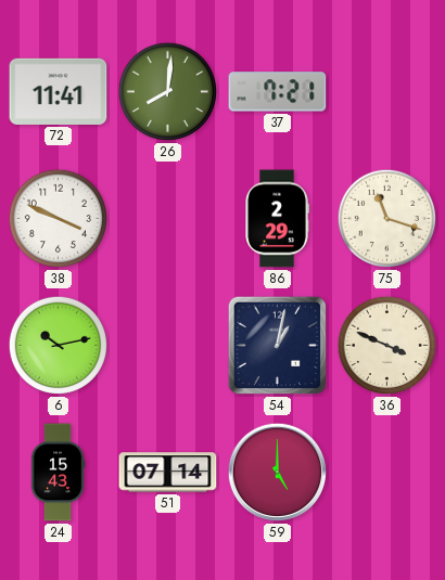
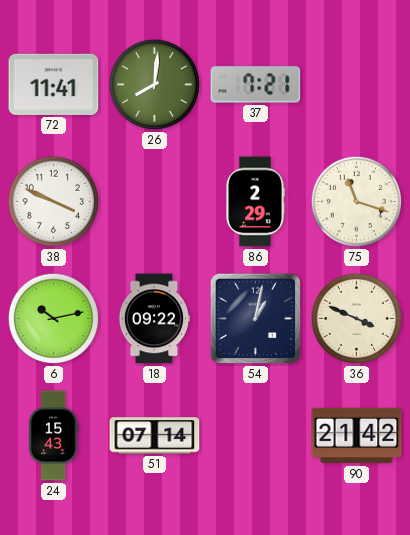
18: none -> 09:22 (154, 319)
59: 5:00 -> none (278, 473)
90: none -> 21:42 (357, 436)
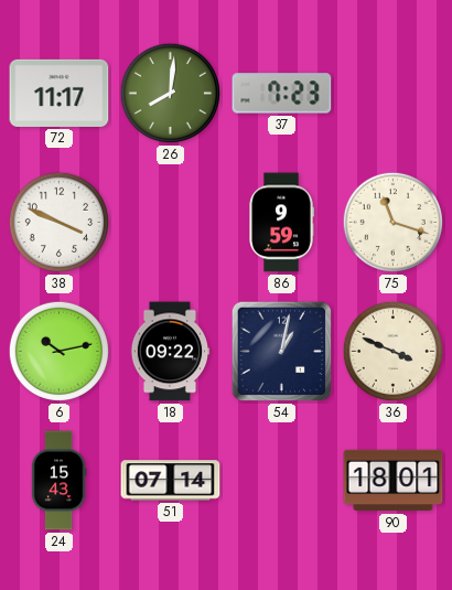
72: 11:41 -> 11:17 (60, 93)
37: 7:21 -> 7:23 (282, 94)
86: 2:29 -> 9:59 (281, 223)
90: 21:42 -> 18:01 (394, 481)
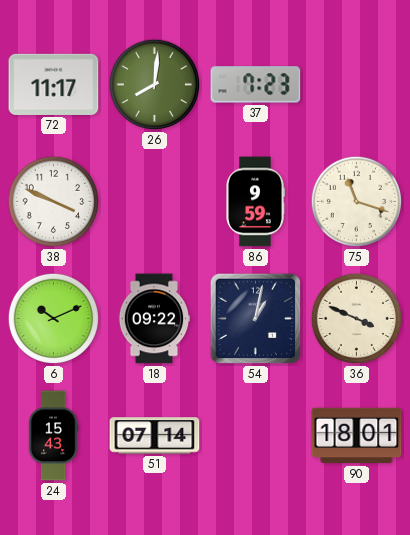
6: 10:13 -> 10:11 (54, 319)
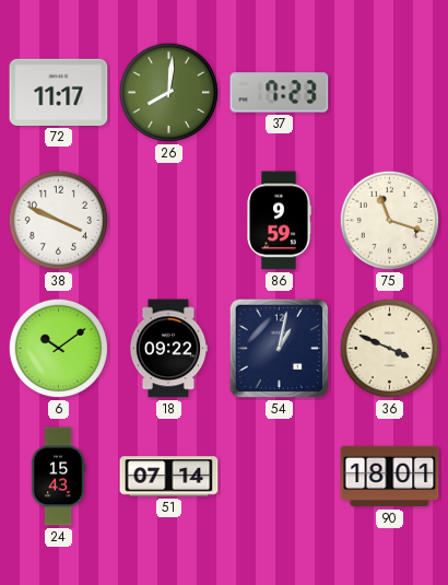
6: 10:11 -> 10:09 (59, 349)
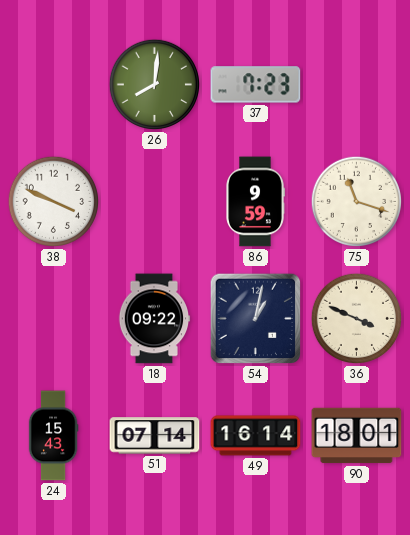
72: 11:17 -> none (59, 92)
6: 10:09 -> none (59, 349)
49: none -> 16:14 (256, 436)
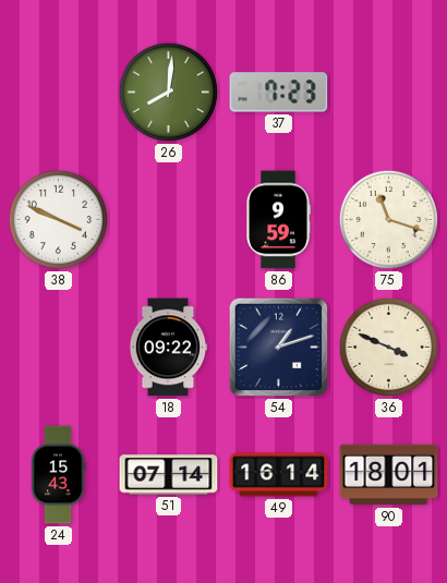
54: 1:02 -> 1:12 (279, 348)
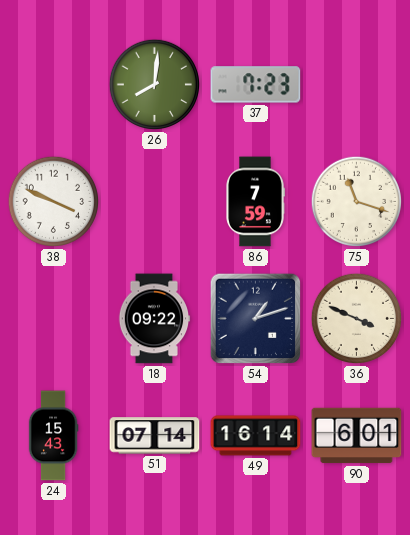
86: 9:59 -> 7:59 (255, 202)
90: 18:01 -> 6:01 (357, 436)
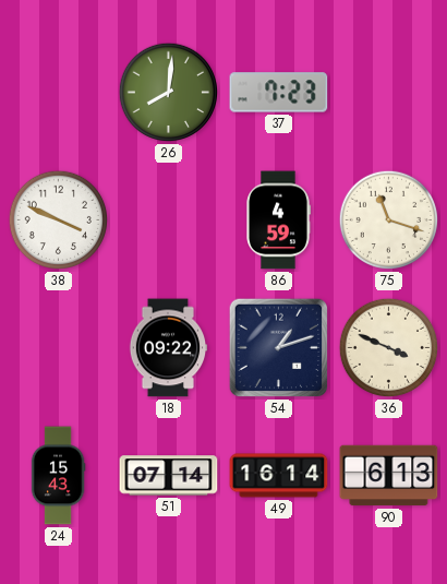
86: 7:59 -> 4:59 (278, 221)
90: 6:01 -> 6:13 (389, 476)
